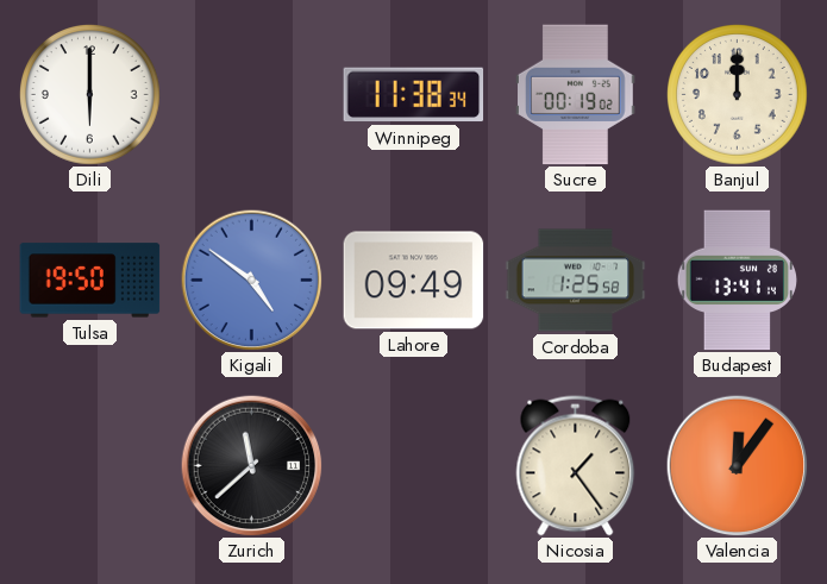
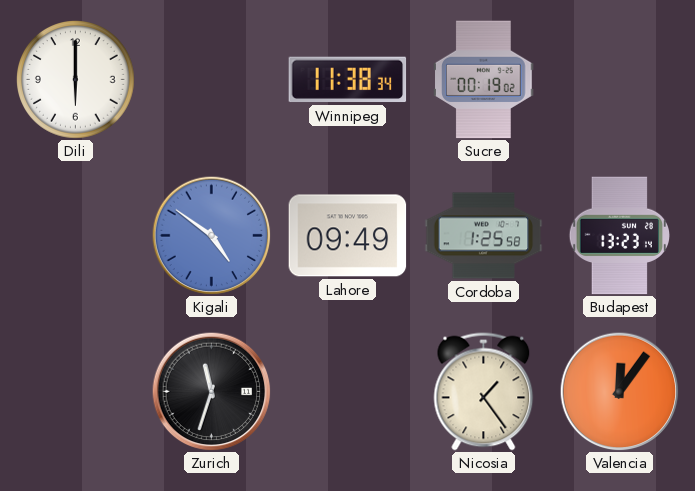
Banjul: 12:00 -> none (738, 95)
Tulsa: 19:50 -> none (90, 281)
Budapest: 13:41 -> 13:23 (619, 236)
Zurich: 11:38 -> 11:33 (211, 391)
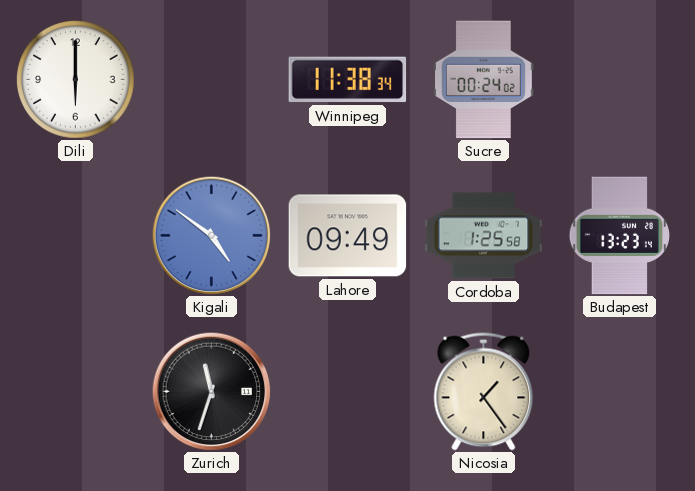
Sucre: 00:19 -> 00:24 (484, 80)
Valencia: 12:06 -> none (619, 391)
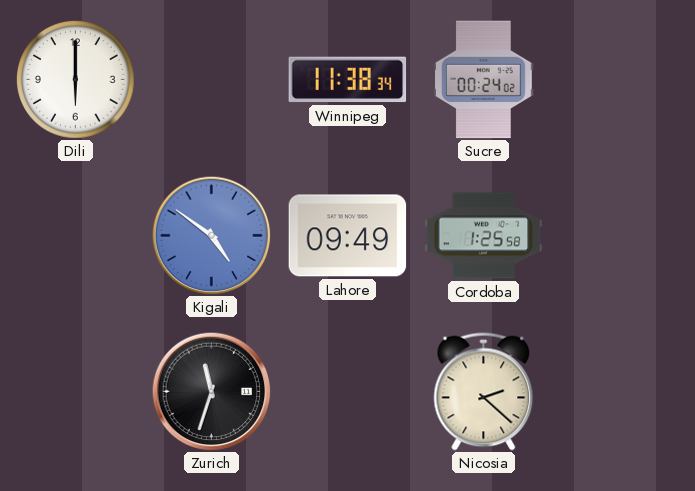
Budapest: 13:23 -> none (619, 236)
Nicosia: 1:24 -> 2:22 (484, 392)
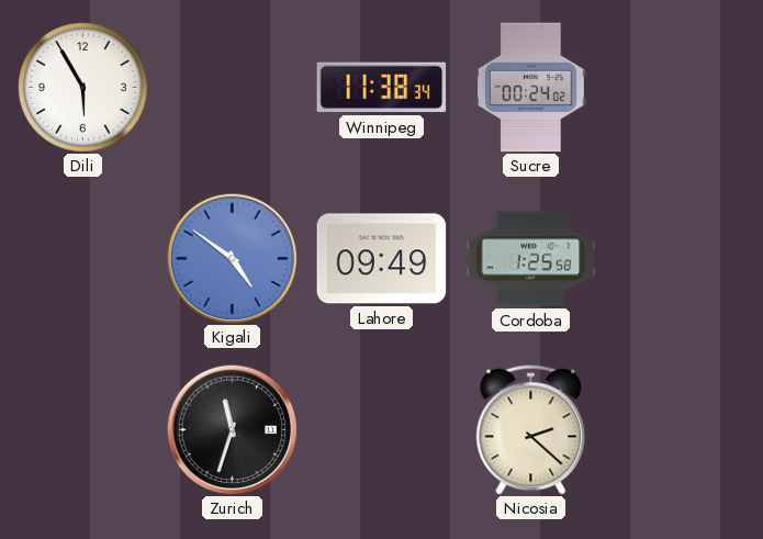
Dili: 6:00 -> 5:55 (83, 88)
